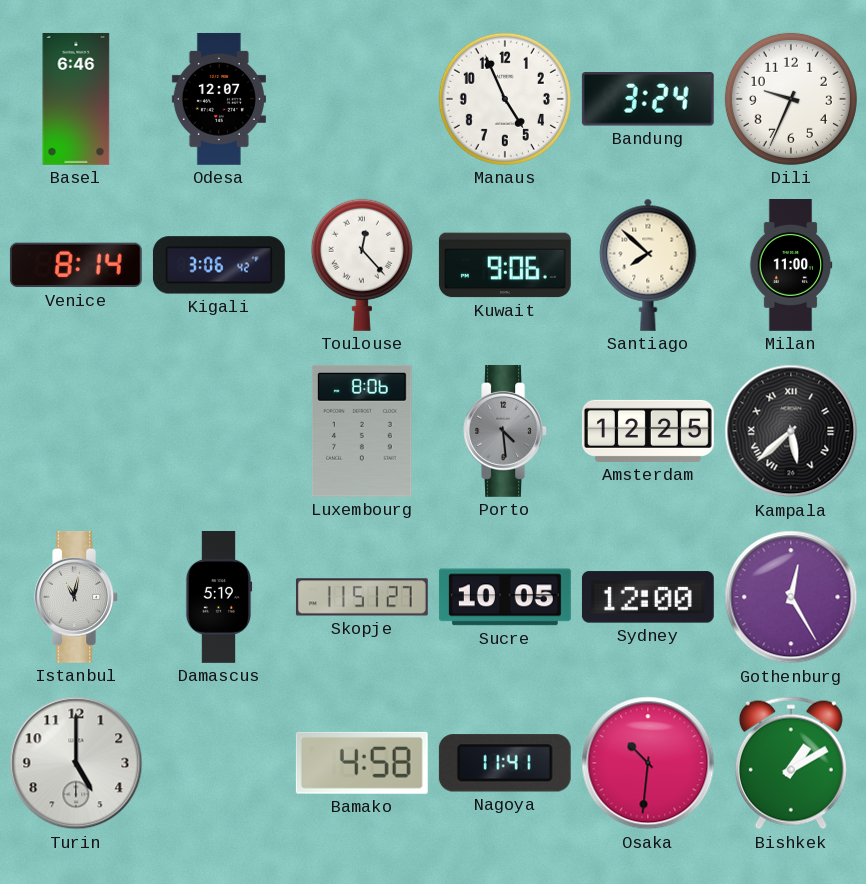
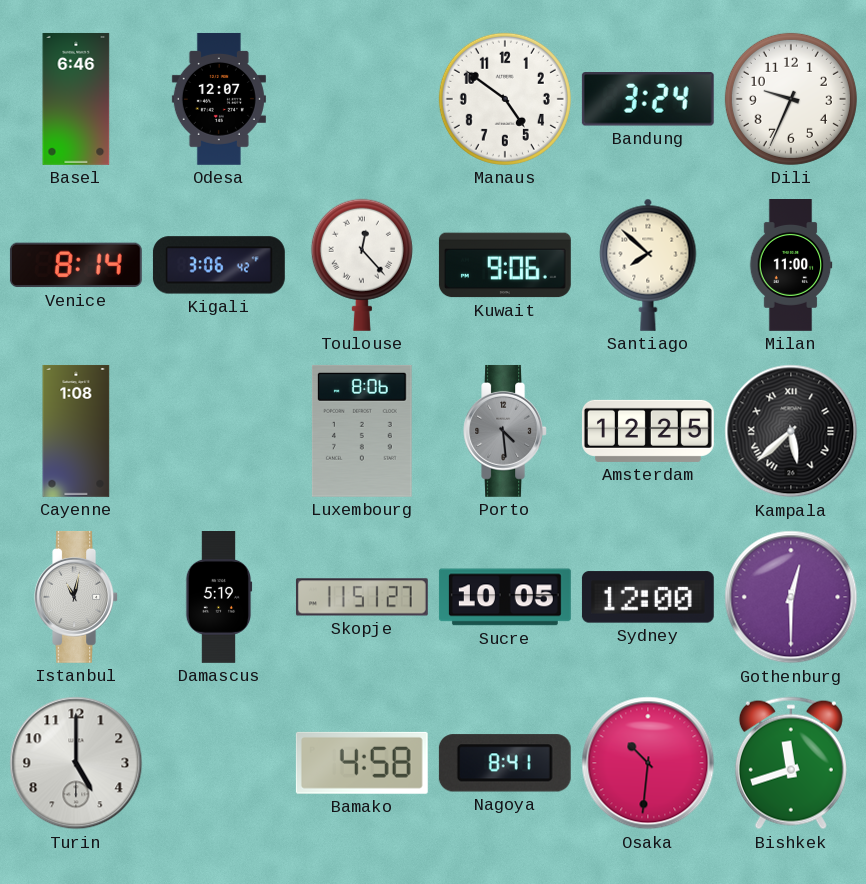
Manaus: 4:56 -> 4:51 (505, 99)
Cayenne: none -> 1:08 (76, 431)
Gothenburg: 12:25 -> 12:30 (791, 597)
Nagoya: 11:41 -> 8:41 (505, 763)
Bishkek: 1:10 -> 11:42 (791, 763)
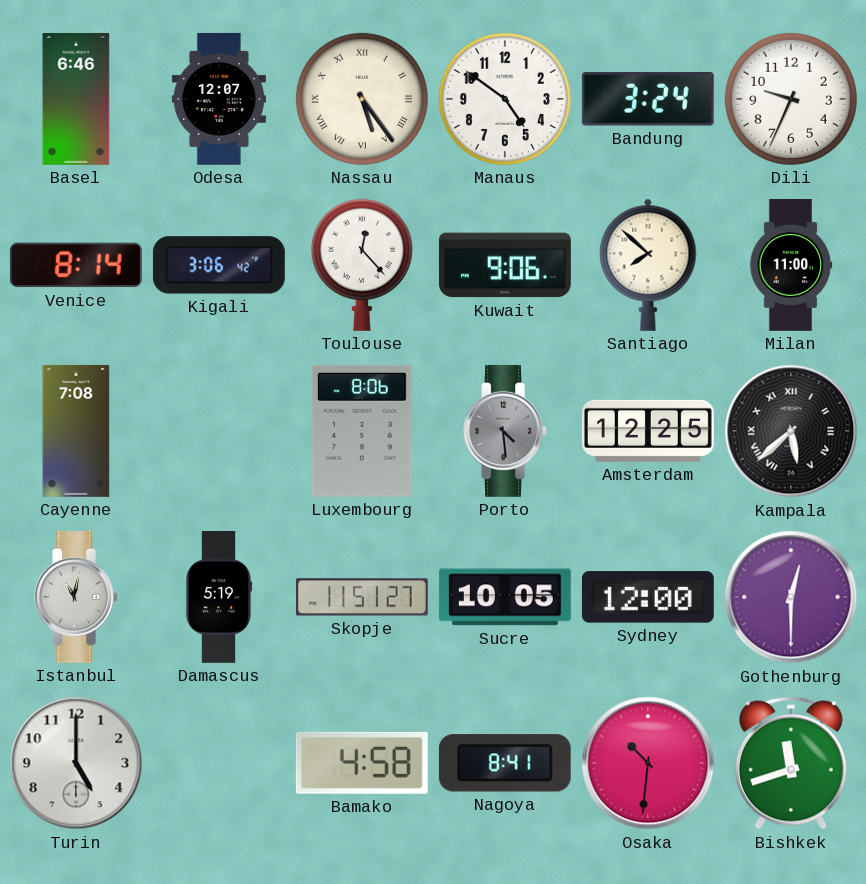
Nassau: none -> 5:24 (362, 99)
Cayenne: 1:08 -> 7:08 (76, 431)
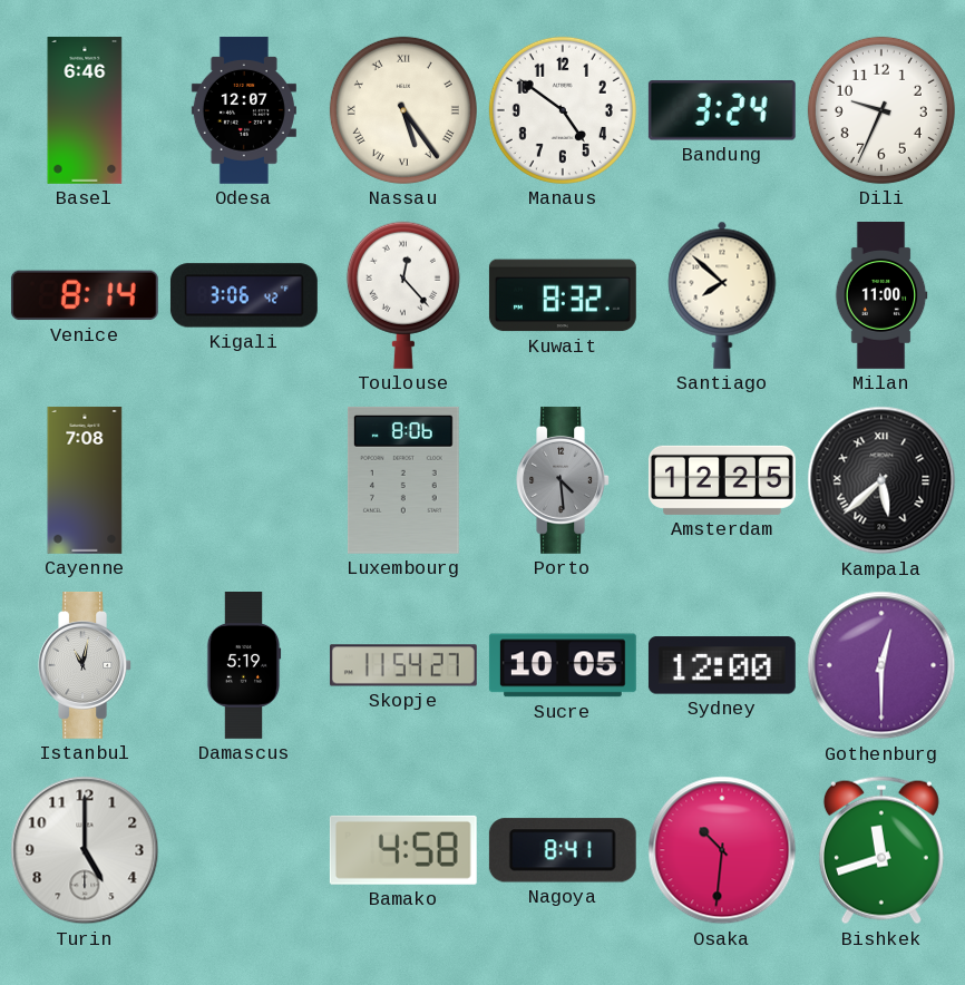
Kuwait: 9:06 -> 8:32 (563, 295)
Skopje: 11:51 -> 11:54 (403, 665)
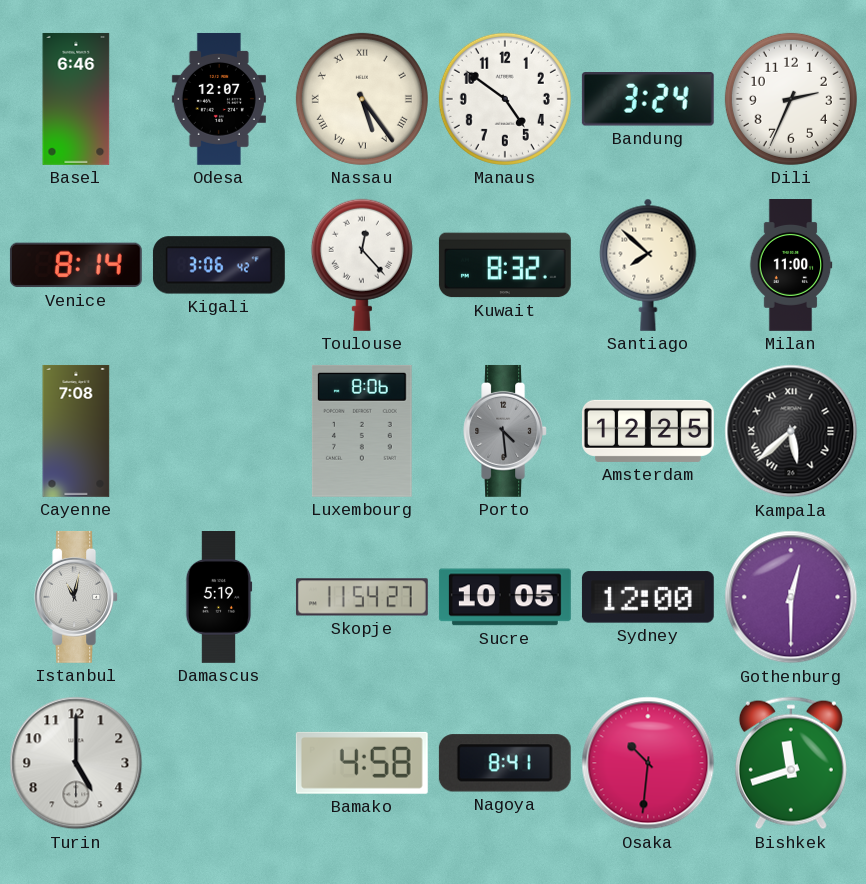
Dili: 9:34 -> 2:34 (791, 99)
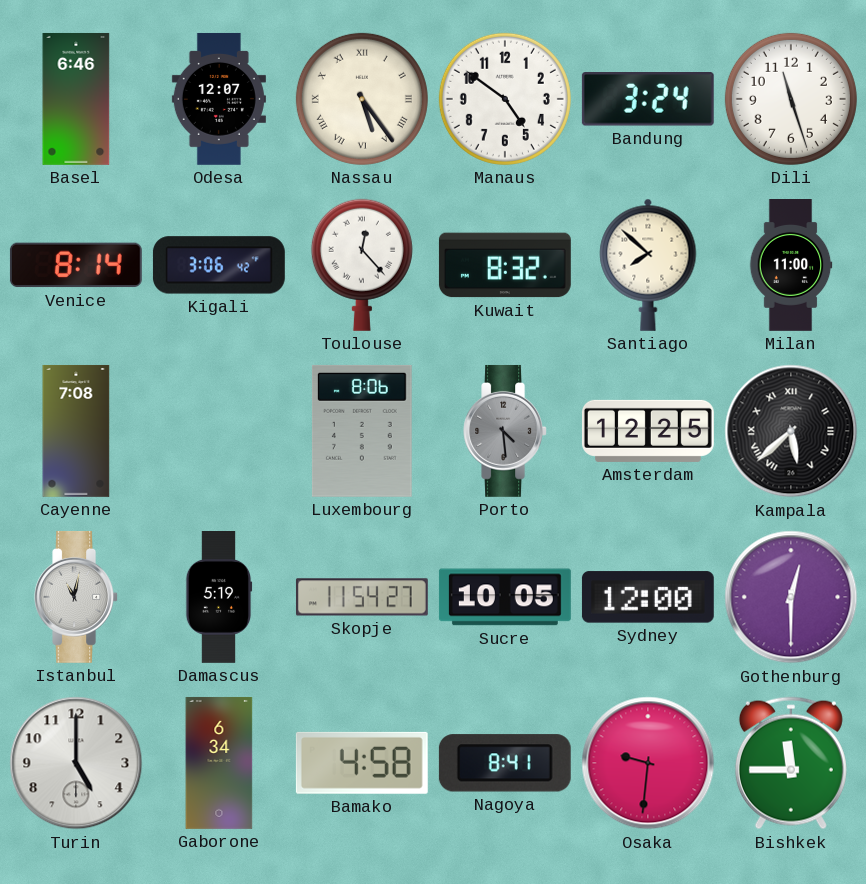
Dili: 2:34 -> 11:27 (791, 99)
Gaborone: none -> 6:34 (219, 763)
Osaka: 10:31 -> 9:31 (648, 763)
Bishkek: 11:42 -> 11:45 (791, 763)
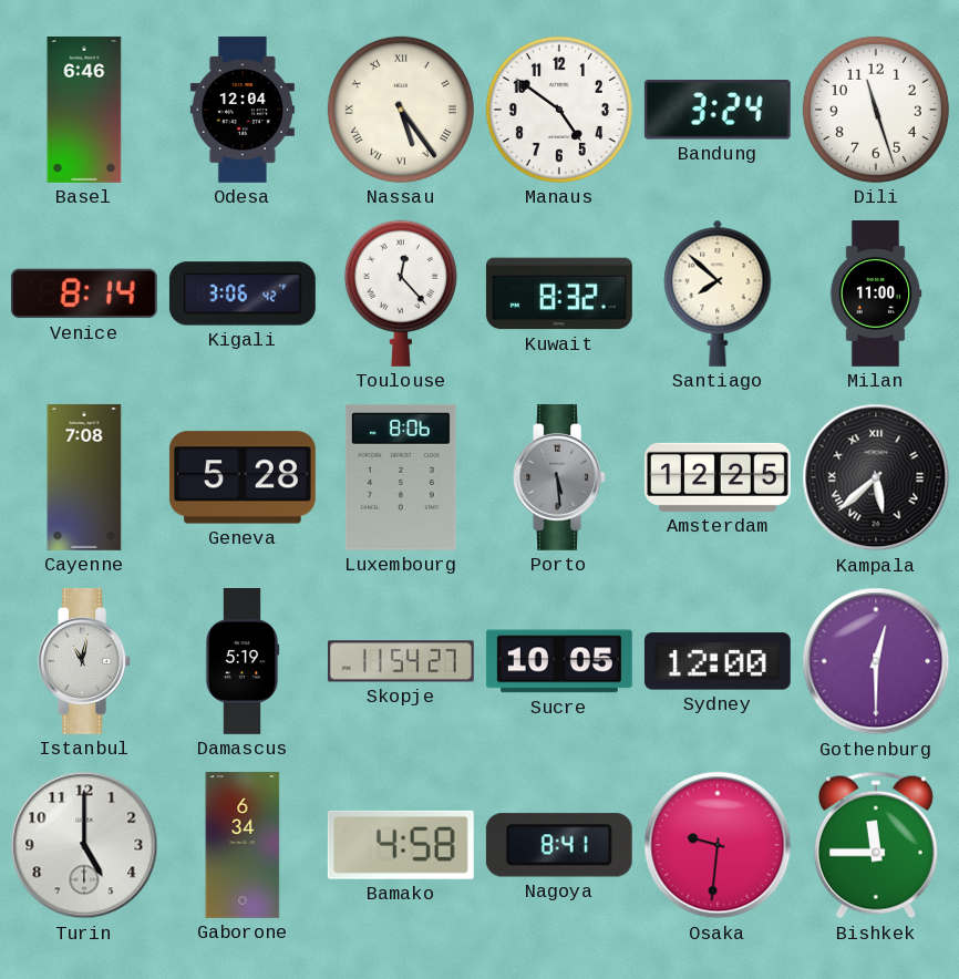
Odesa: 12:07 -> 12:04 (243, 110)
Geneva: none -> 5:28 (243, 477)
Porto: 4:29 -> 5:29 (559, 477)
